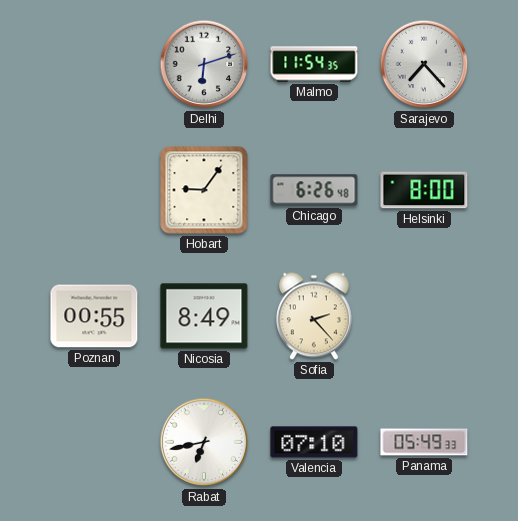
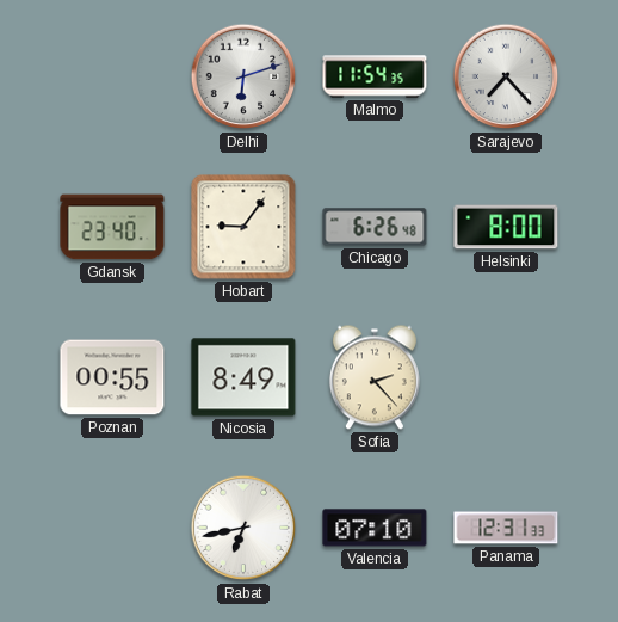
Gdansk: none -> 23:40 (112, 227)
Panama: 05:49 -> 12:31 (506, 528)
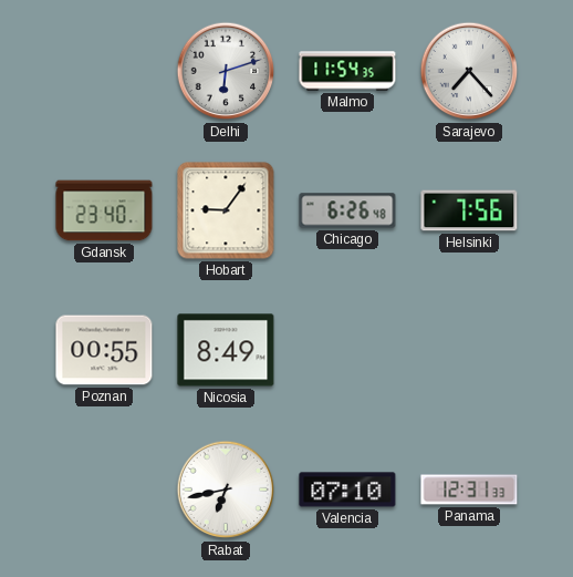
Helsinki: 8:00 -> 7:56 (469, 210)
Sofia: 2:23 -> none (375, 377)
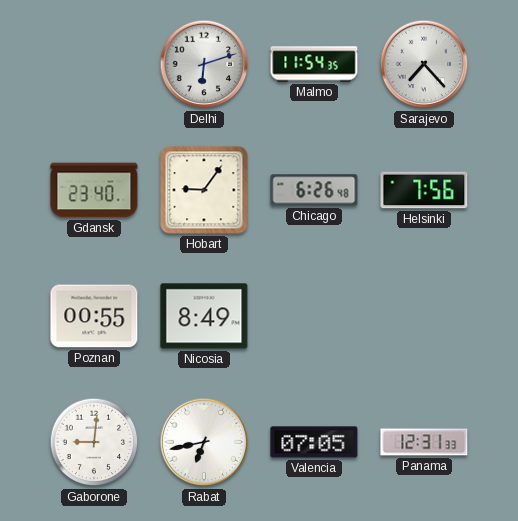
Gaborone: none -> 9:01 (94, 442)
Valencia: 07:10 -> 07:05 (314, 442)
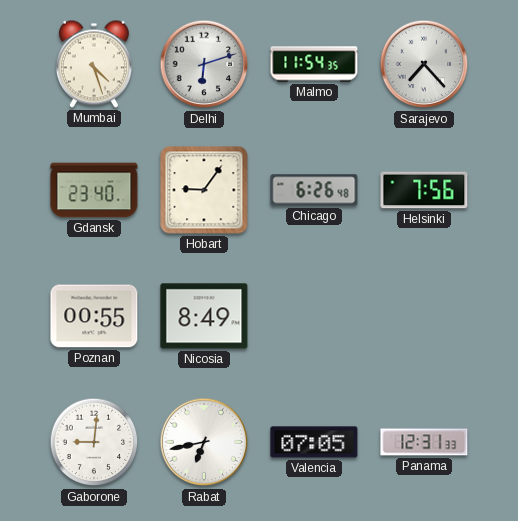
Mumbai: none -> 4:27 (94, 64)
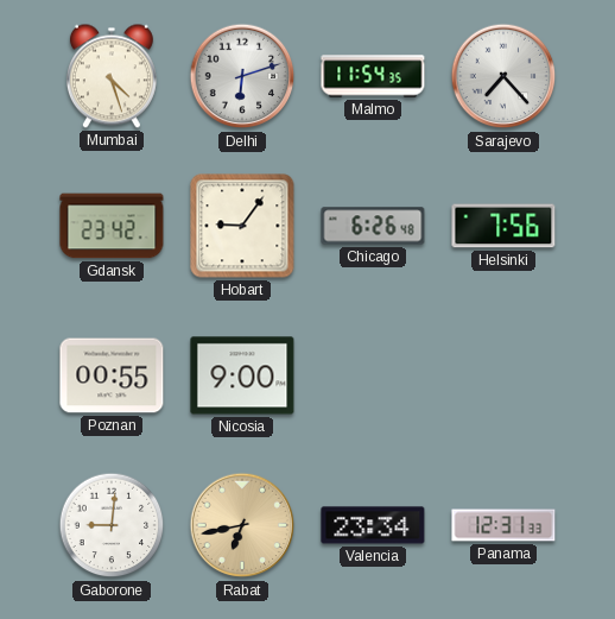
Gdansk: 23:40 -> 23:42 (112, 226)
Nicosia: 8:49 -> 9:00 (242, 375)
Rabat dial: white -> champagne (242, 525)
Valencia: 07:05 -> 23:34 (373, 525)
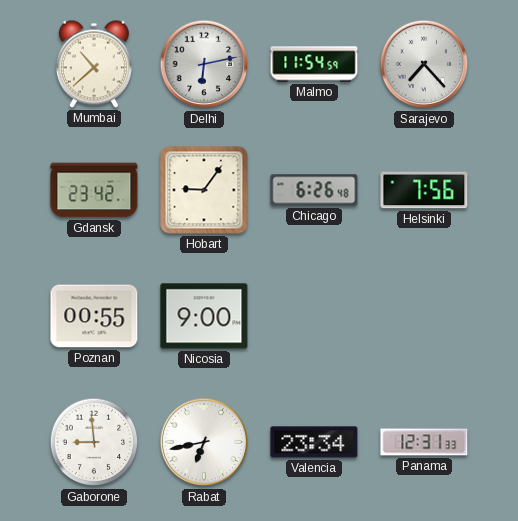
Mumbai: 4:27 -> 10:38 (94, 64)
Delhi: 6:12 -> 6:13 (204, 64)
Malmo: 11:54:35 -> 11:54:59 (314, 64)
Gaborone: 9:01 -> 8:59 (94, 442)
Rabat dial: champagne -> white (204, 442)
